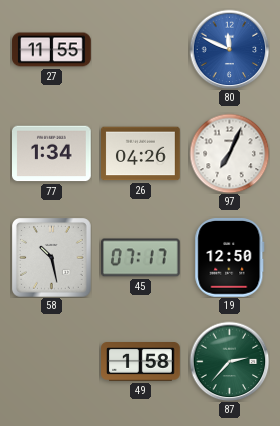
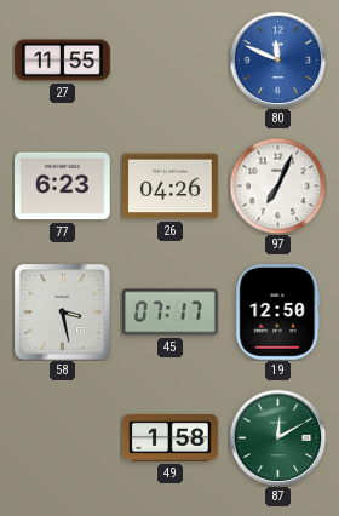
77: 1:34 -> 6:23 (63, 187)
58: 10:28 -> 3:28 (63, 313)
87: 2:37 -> 12:10 (277, 437)
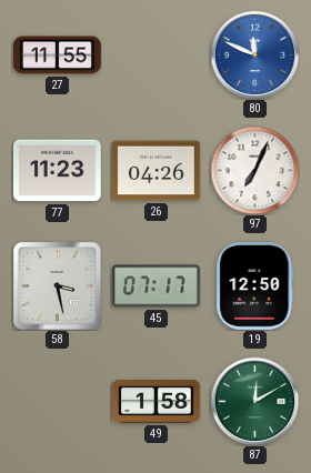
77: 6:23 -> 11:23 (58, 171)
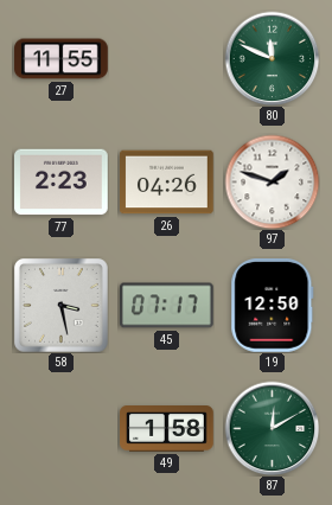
80 dial: blue -> green (272, 58)
77: 11:23 -> 2:23 (62, 183)
97: 7:04 -> 1:48 (272, 181)
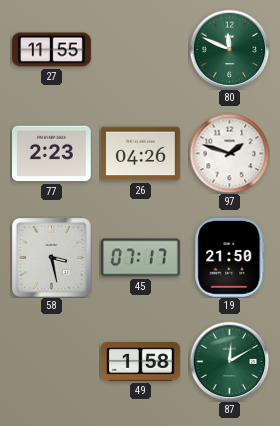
19: 12:50 -> 21:50 (230, 258)
